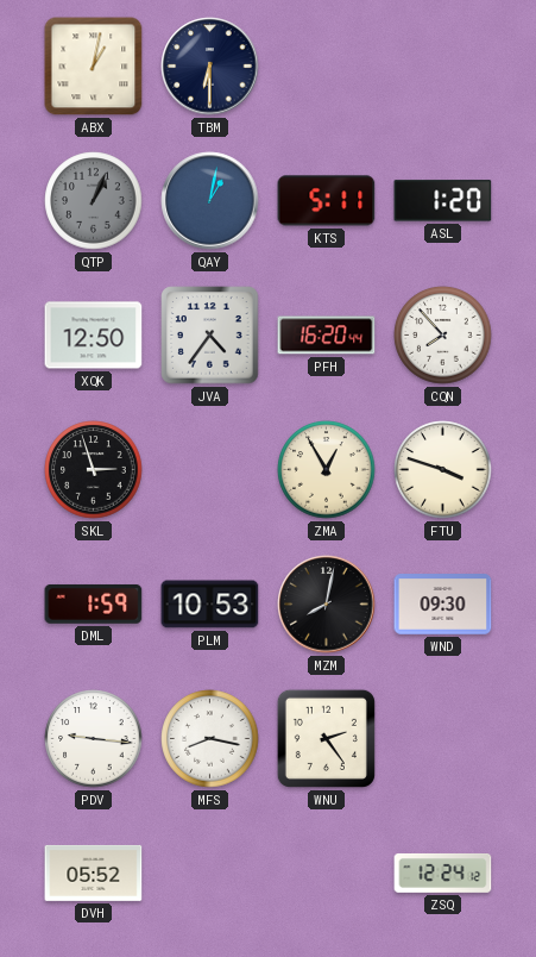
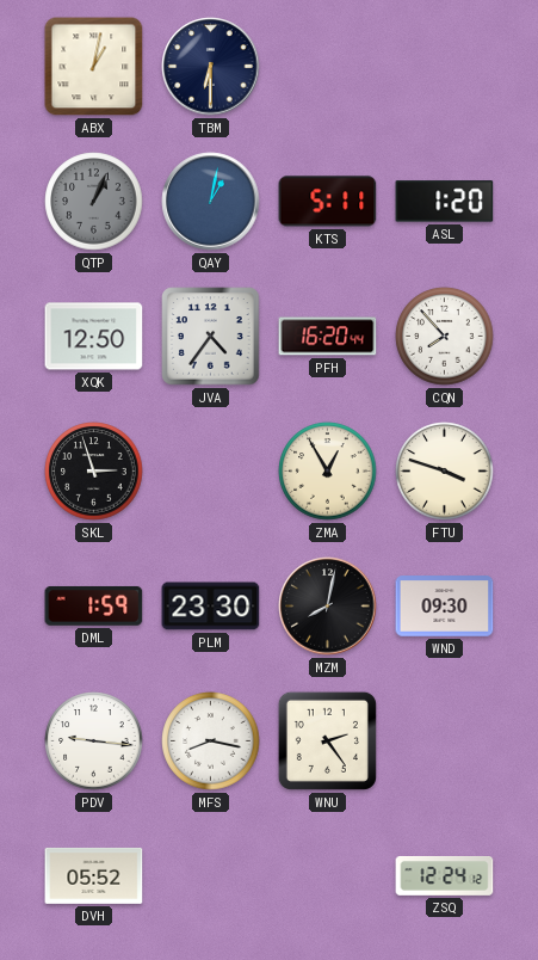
PLM: 10:53 -> 23:30 (211, 607)
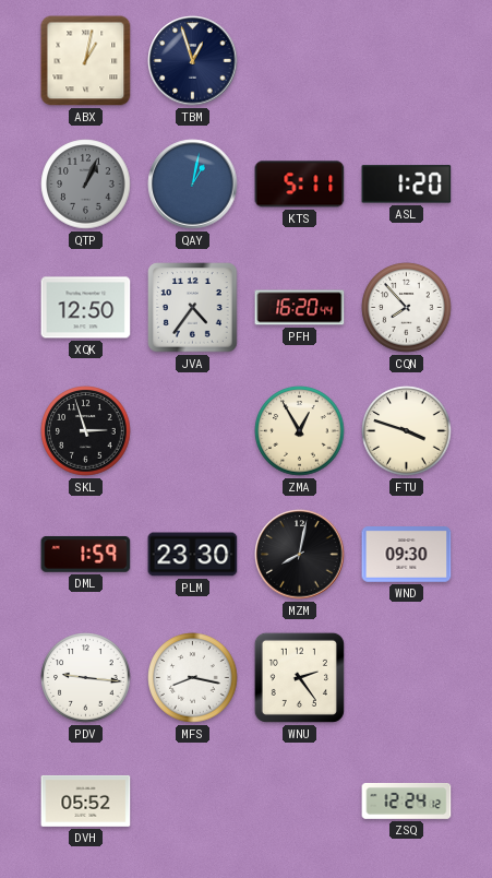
TBM: 6:30 -> 12:57 (193, 61)
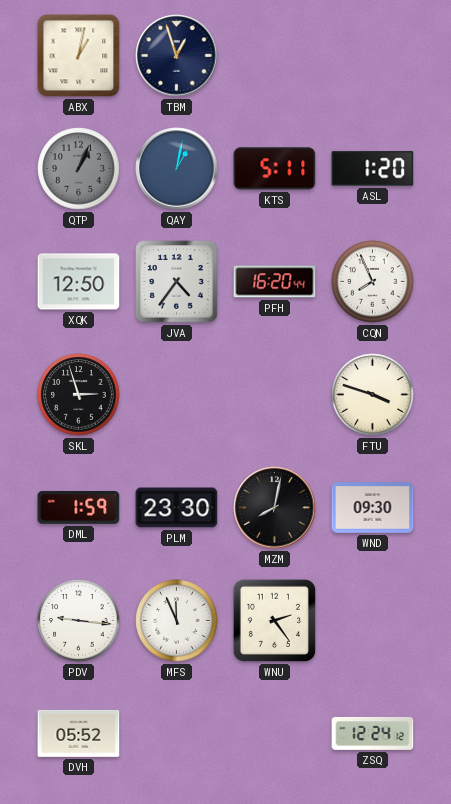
CQN: 7:53 -> 7:56 (373, 282)
ZMA: 12:55 -> none (300, 431)
MFS: 8:17 -> 11:56 (177, 621)
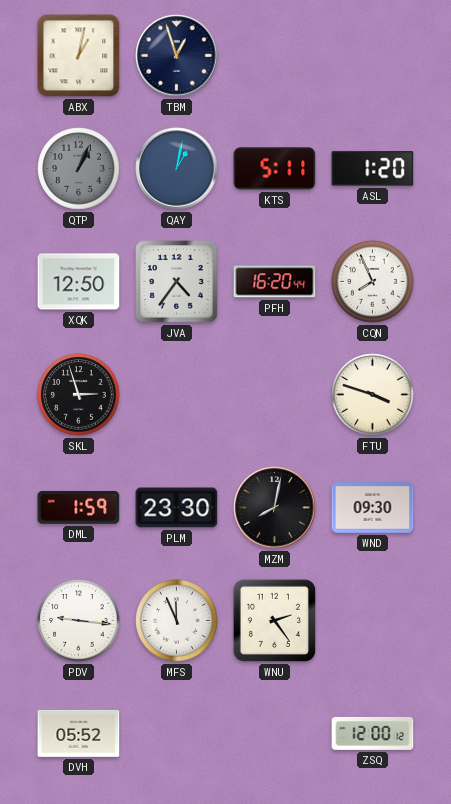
ZSQ: 12:24 -> 12:00 (373, 734)
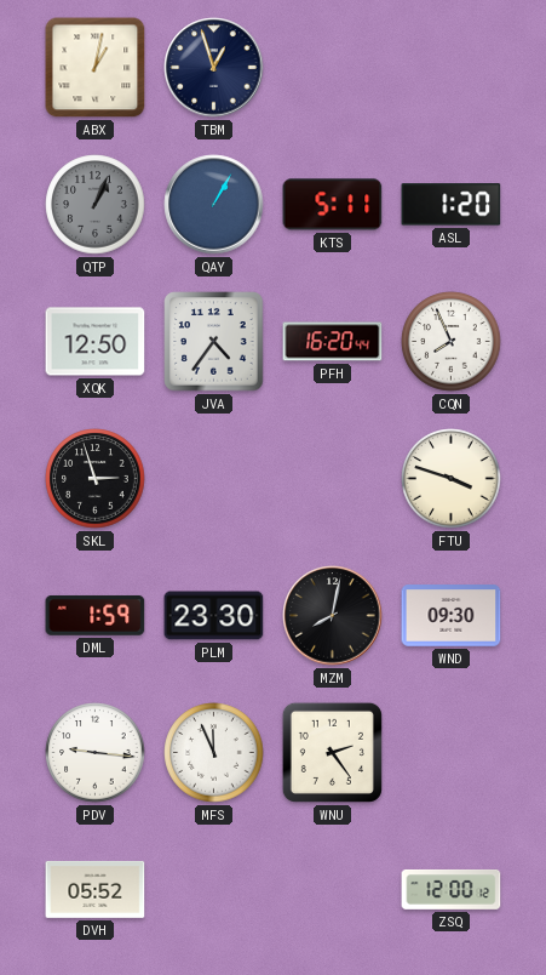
QAY: 1:02 -> 1:05 (214, 205)
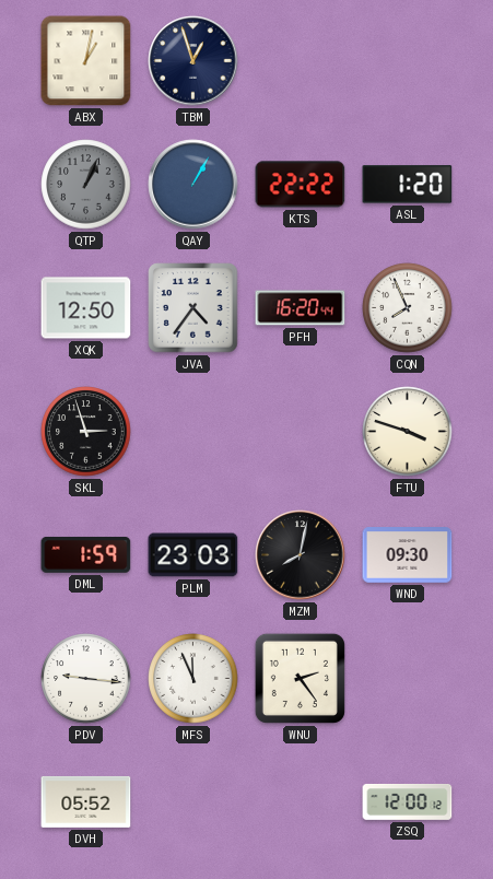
KTS: 5:11 -> 22:22 (301, 185)
PLM: 23:30 -> 23:03 (193, 555)
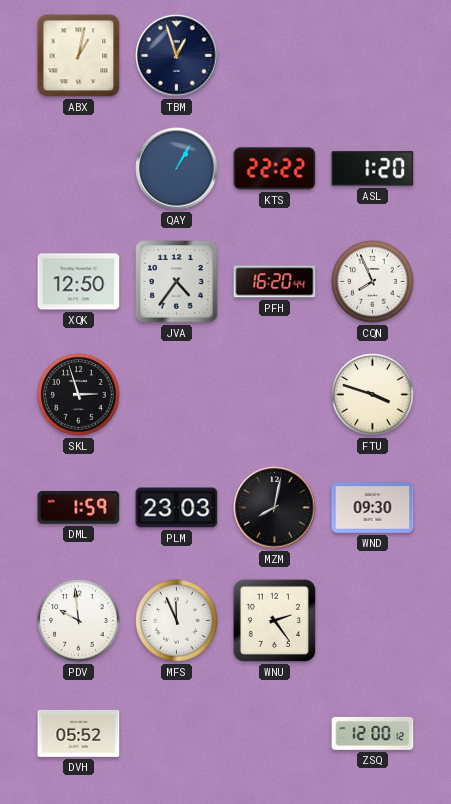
QTP: 1:04 -> none (86, 185)
PDV: 9:16 -> 9:59 (79, 621)
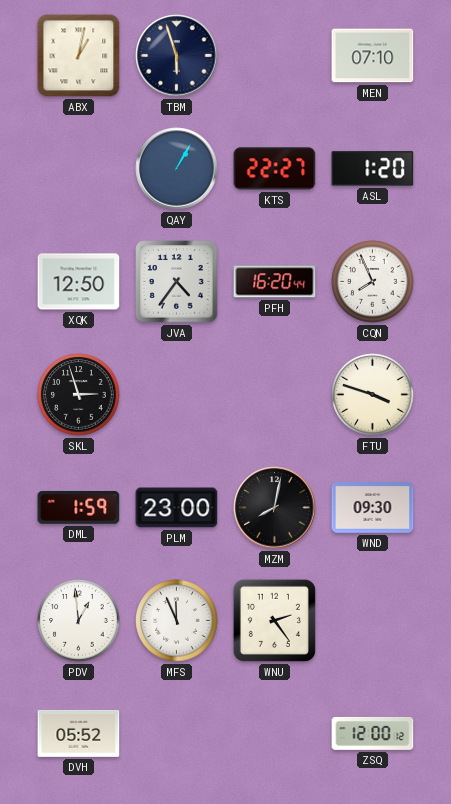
TBM: 12:57 -> 5:57 (177, 56)
MEN: none -> 07:10 (373, 56)
KTS: 22:22 -> 22:27 (275, 169)
PLM: 23:03 -> 23:00 (177, 508)
PDV: 9:59 -> 12:59 (79, 621)
